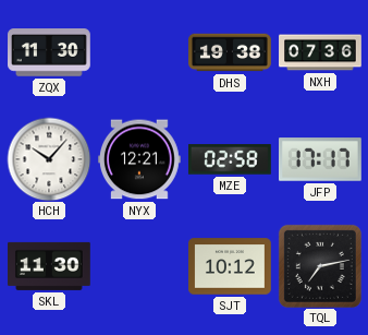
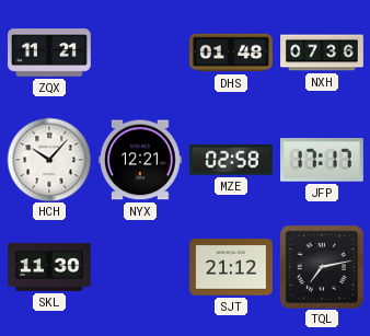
ZQX: 11:30 -> 11:21 (50, 53)
DHS: 19:38 -> 01:48 (232, 53)
SJT: 10:12 -> 21:12 (232, 267)
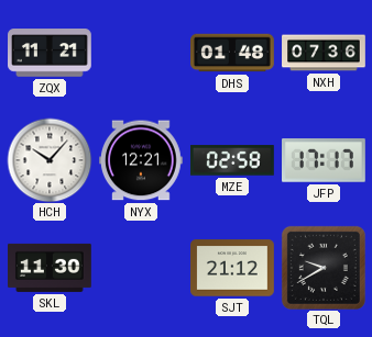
TQL: 7:13 -> 9:40 (324, 268)
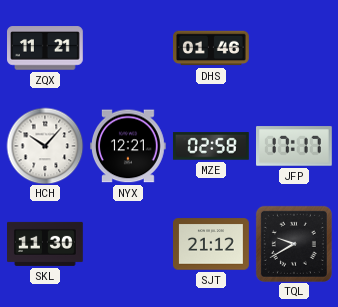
DHS: 01:48 -> 01:46 (212, 48)
NXH: 07:36 -> none (324, 53)
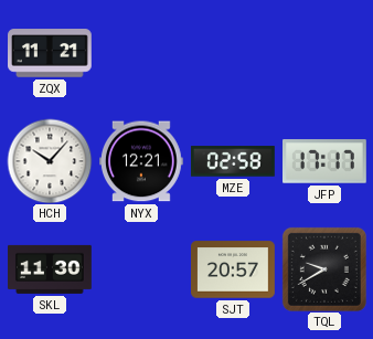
DHS: 01:46 -> none (212, 48)
SJT: 21:12 -> 20:57 (234, 269)
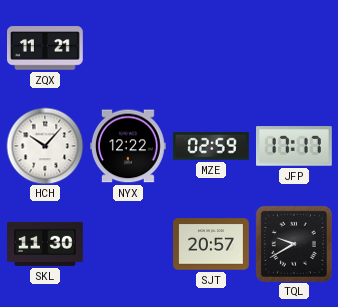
NYX: 12:21 -> 12:22 (129, 146)
MZE: 02:58 -> 02:59 (211, 146)
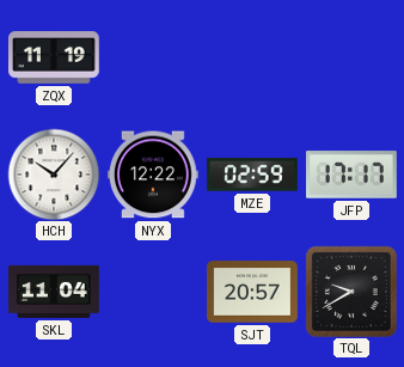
ZQX: 11:21 -> 11:19 (55, 57)
SKL: 11:30 -> 11:04 (55, 292)
